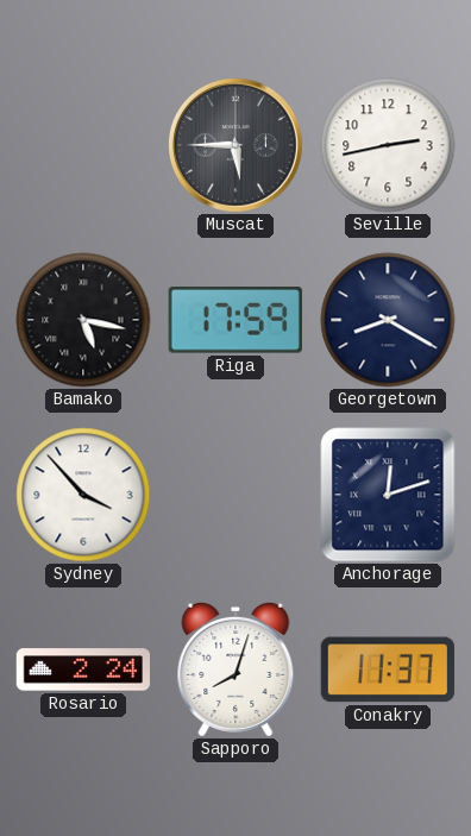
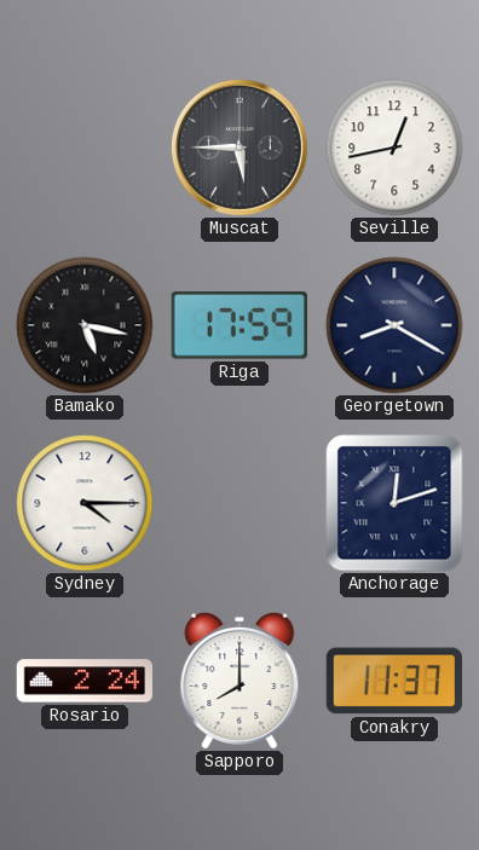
Seville: 2:43 -> 12:43 (394, 148)
Sydney: 3:53 -> 4:15 (85, 503)
Sapporo: 8:03 -> 8:00 (239, 681)
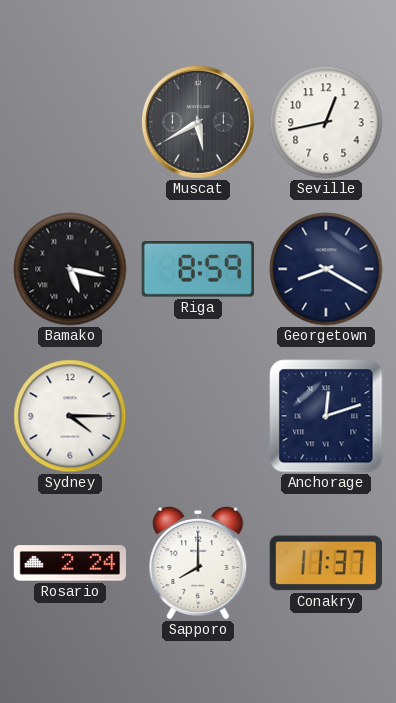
Muscat: 5:45 -> 5:40 (199, 123)
Riga: 17:59 -> 8:59 (198, 269)
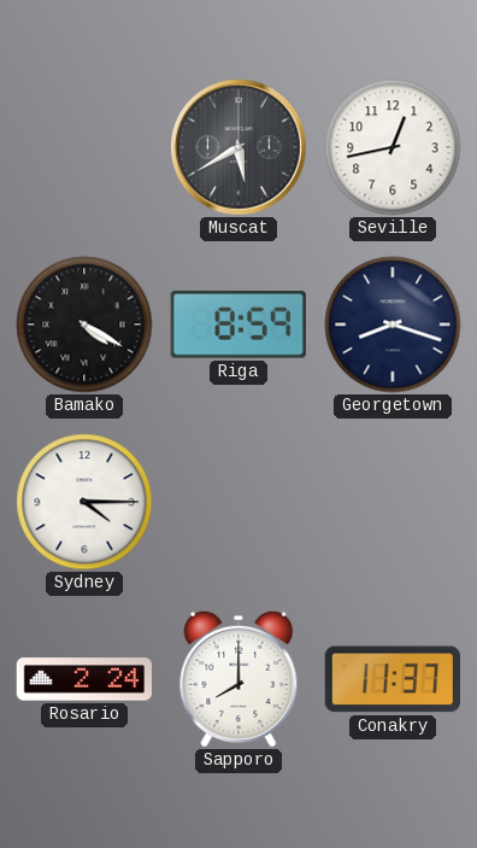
Bamako: 5:17 -> 4:20 (84, 324)
Georgetown: 8:20 -> 8:18 (393, 324)
Anchorage: 12:12 -> none (326, 416)
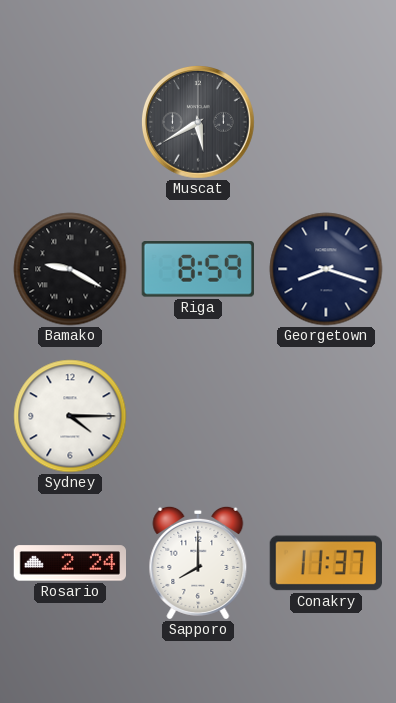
Seville: 12:43 -> none (393, 147)
Bamako: 4:20 -> 9:20 (70, 269)
